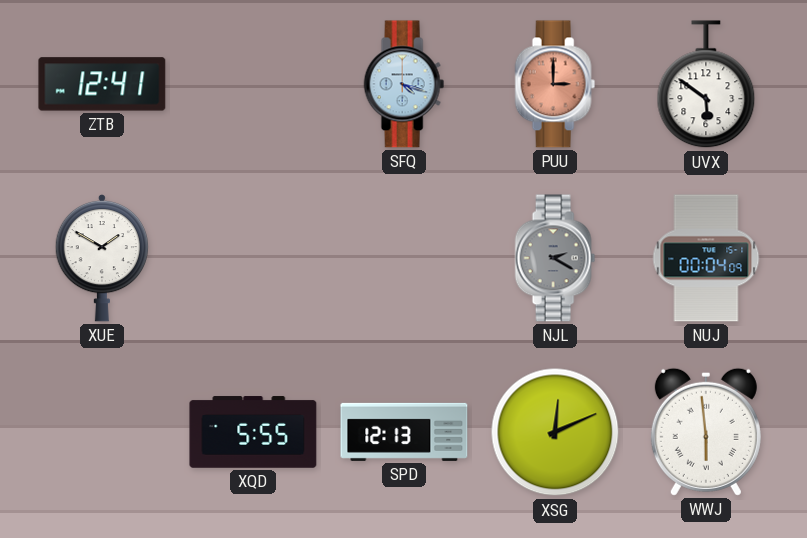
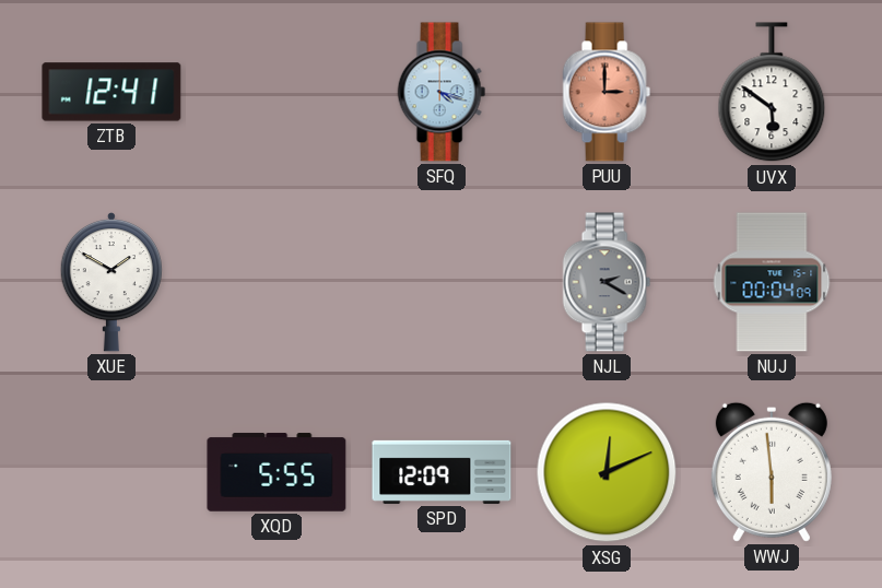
SPD: 12:13 -> 12:09 (442, 472)
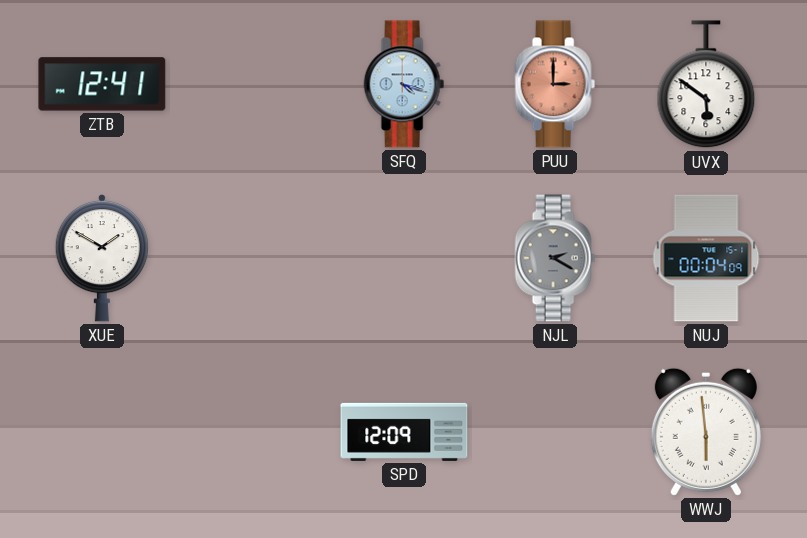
XQD: 5:55 -> none (277, 472)
XSG: 12:11 -> none (607, 472)
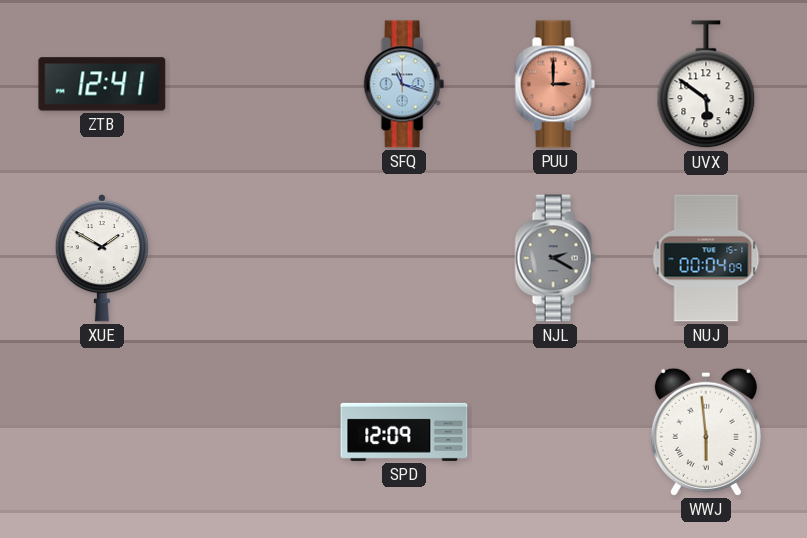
SFQ: 4:18 -> 11:18 (404, 84)
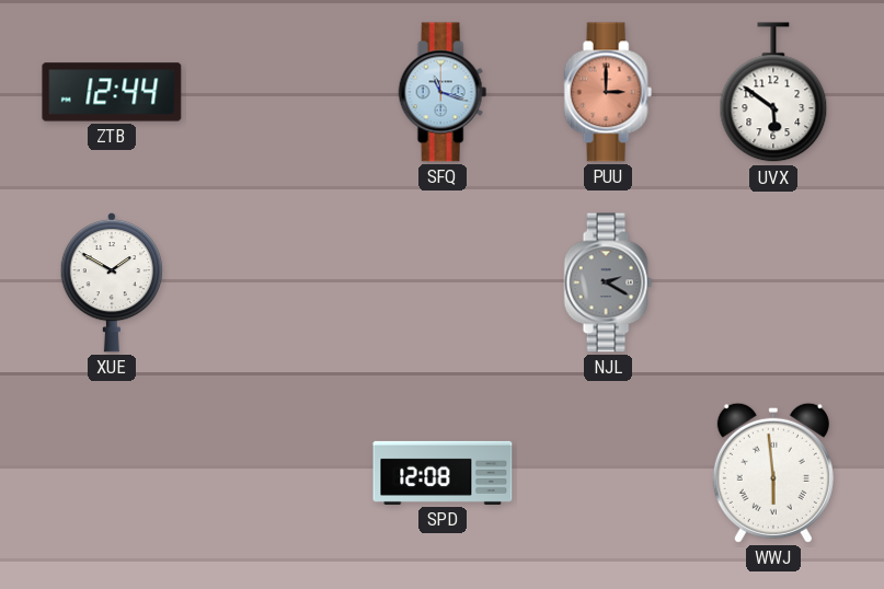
ZTB: 12:41 -> 12:44 (112, 92)
NUJ: 00:04 -> none (706, 258)
SPD: 12:09 -> 12:08 (443, 473)
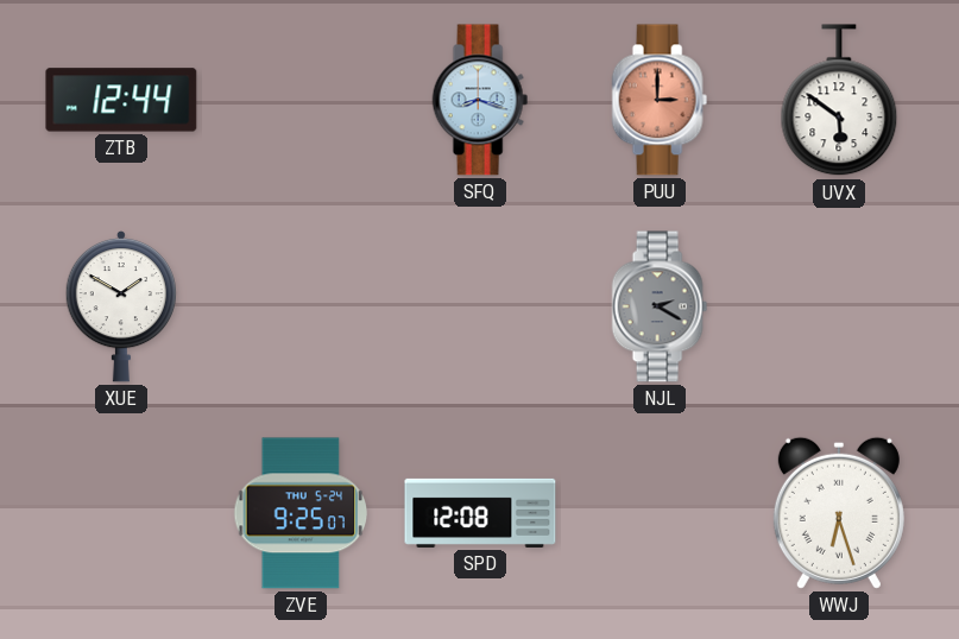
SFQ: 11:18 -> 8:18 (480, 100)
ZVE: none -> 9:25 (301, 513)
WWJ: 5:59 -> 6:27 (839, 513)
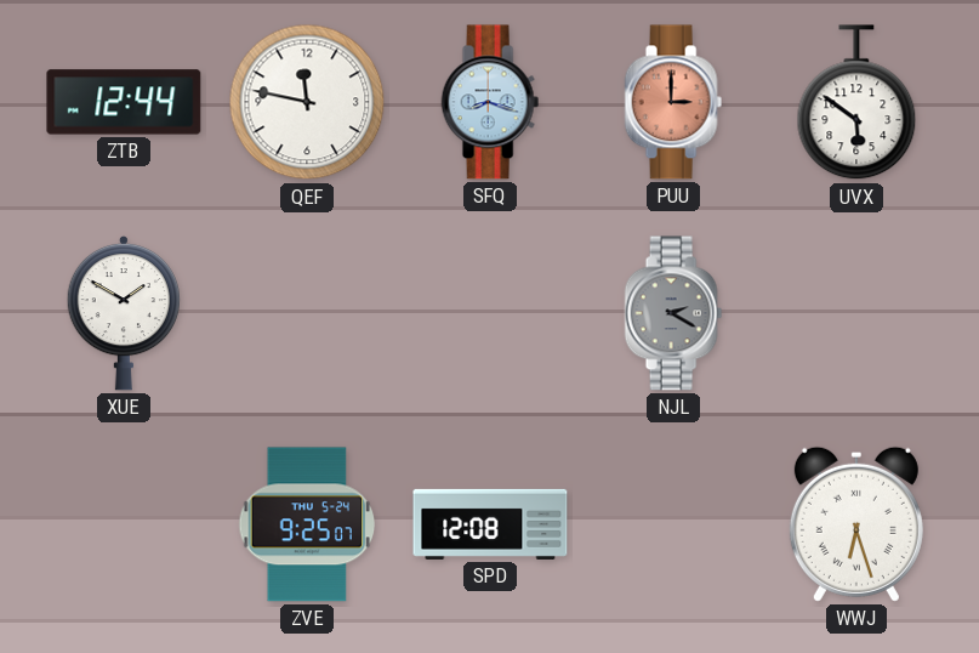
QEF: none -> 11:47 (307, 102)
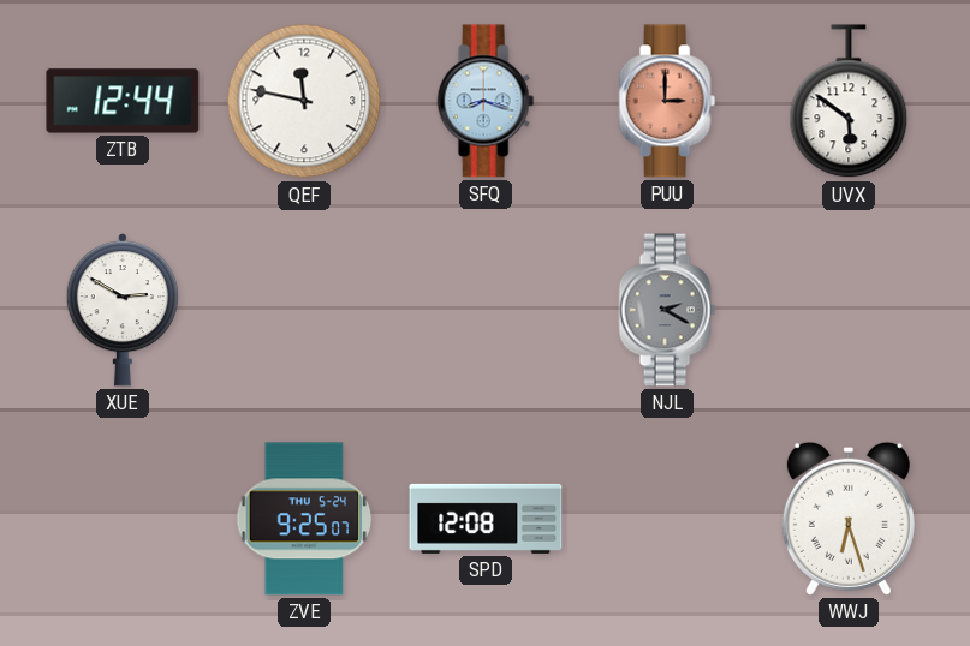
XUE: 1:50 -> 2:50 (121, 310)
